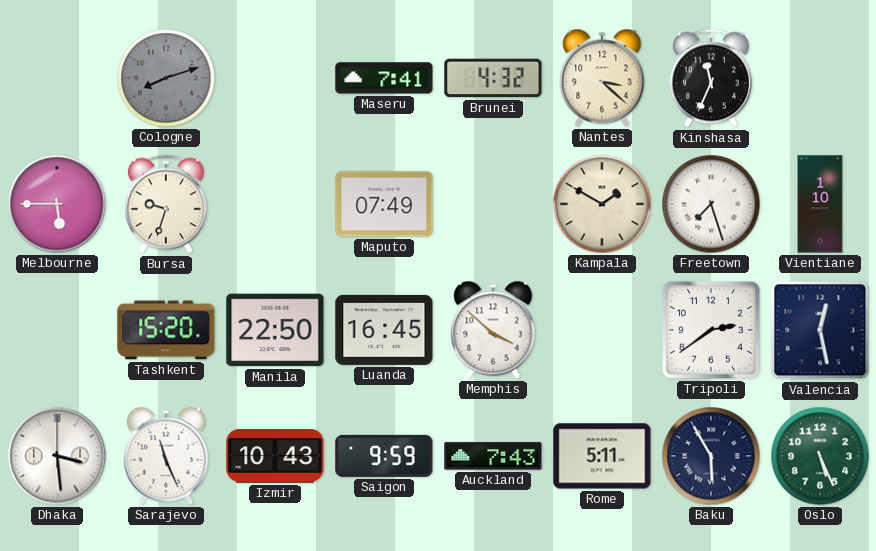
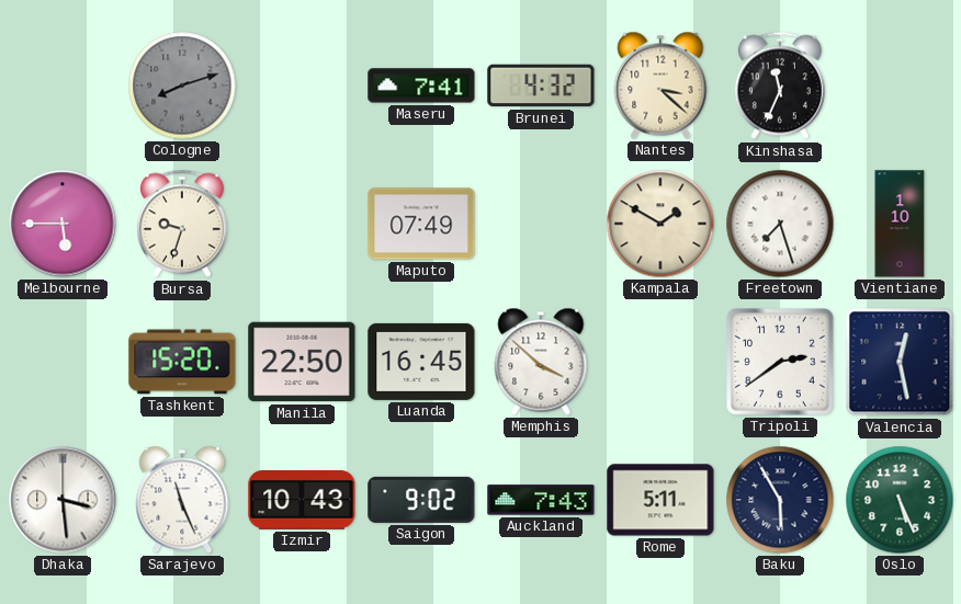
Saigon: 9:59 -> 9:02 (421, 500)
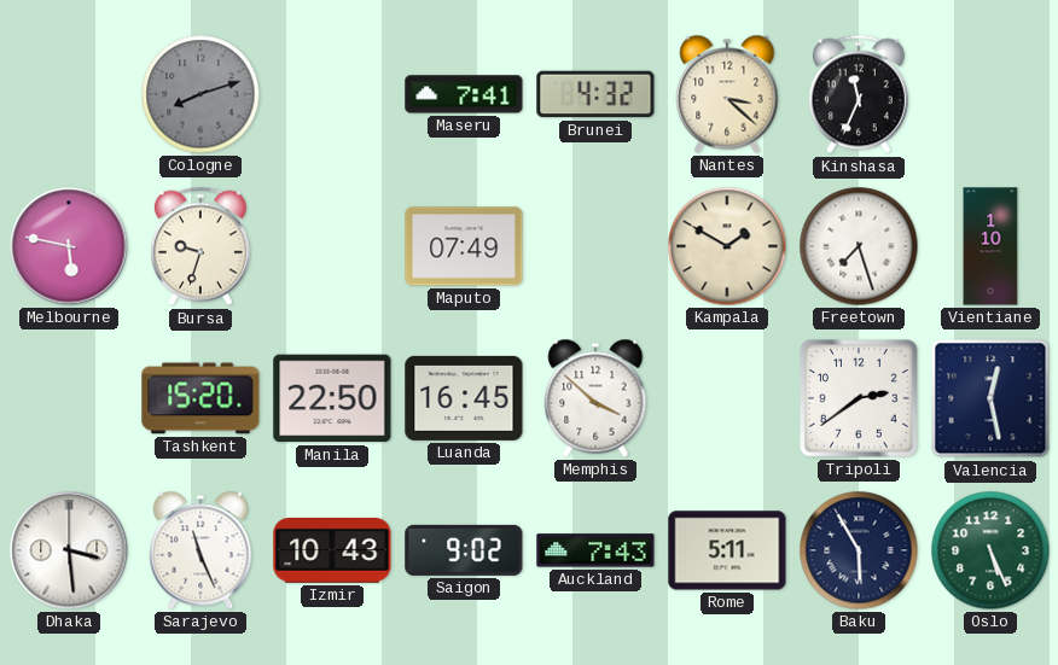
Melbourne: 5:45 -> 5:47 (69, 246)
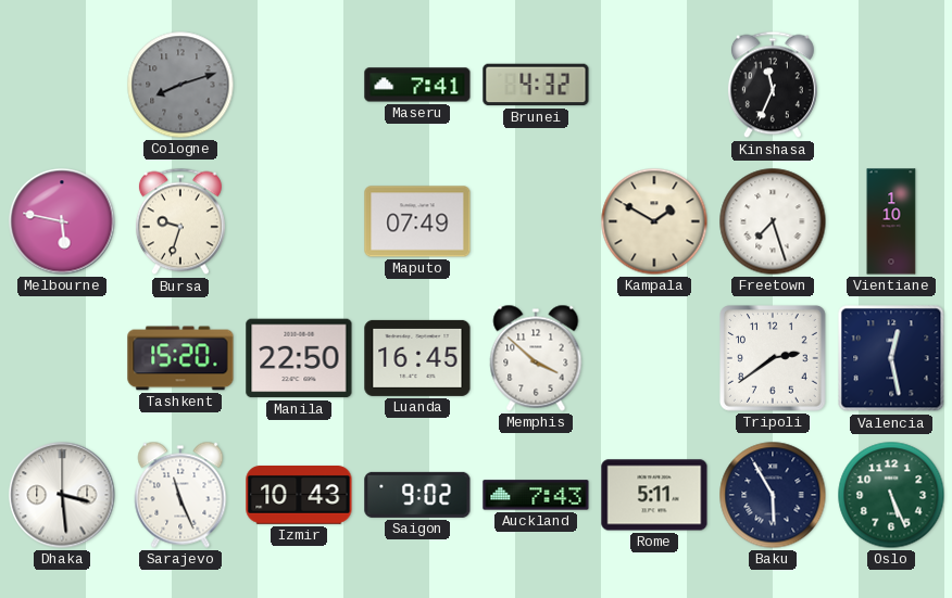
Nantes: 3:22 -> none (727, 94)
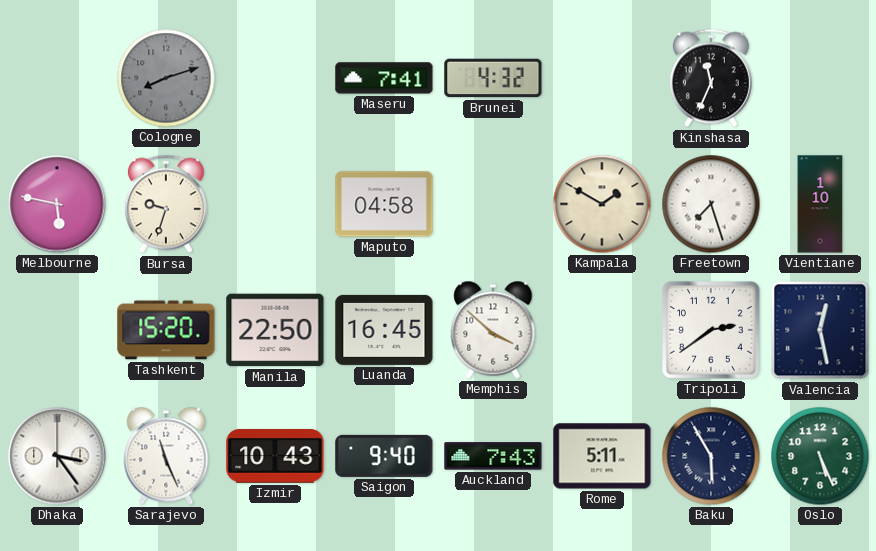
Maputo: 07:49 -> 04:58 (384, 204)
Dhaka: 3:29 -> 3:24 (57, 456)
Saigon: 9:02 -> 9:40 (384, 456)
